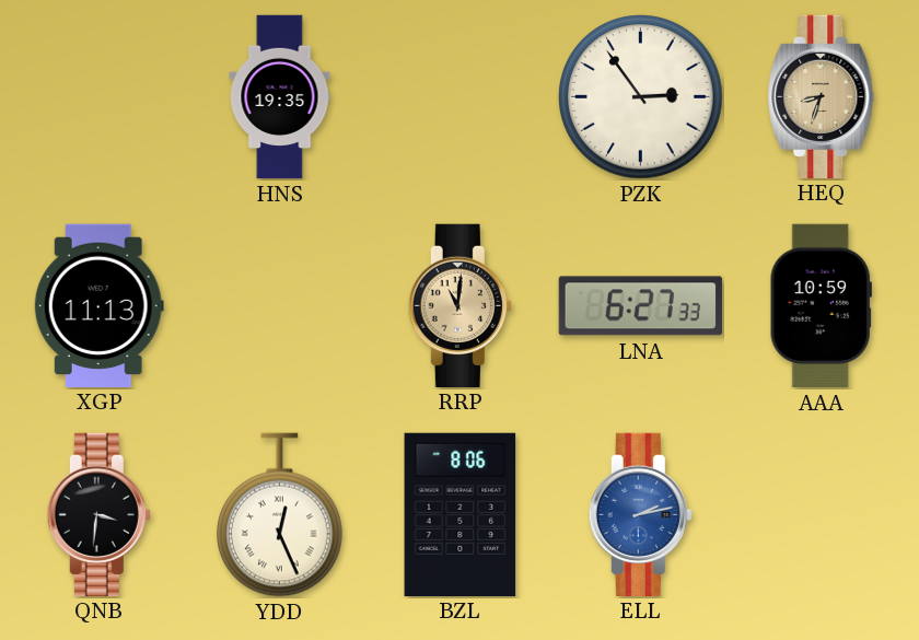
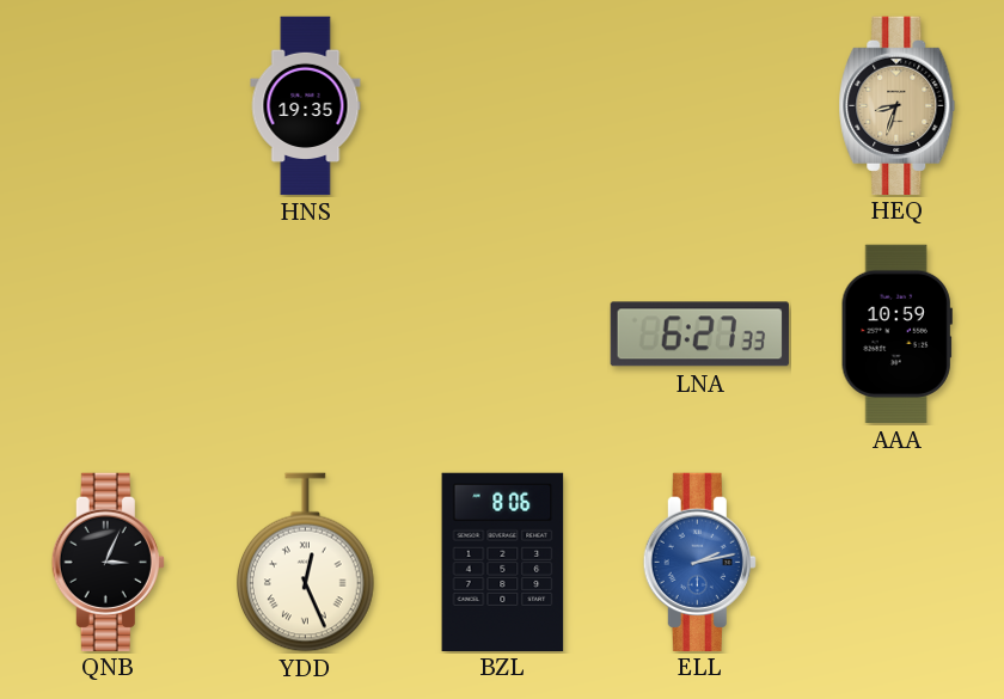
PZK: 2:54 -> none (641, 97)
XGP: 11:13 -> none (98, 305)
RRP: 11:01 -> none (460, 305)
QNB: 3:31 -> 3:04 (108, 562)
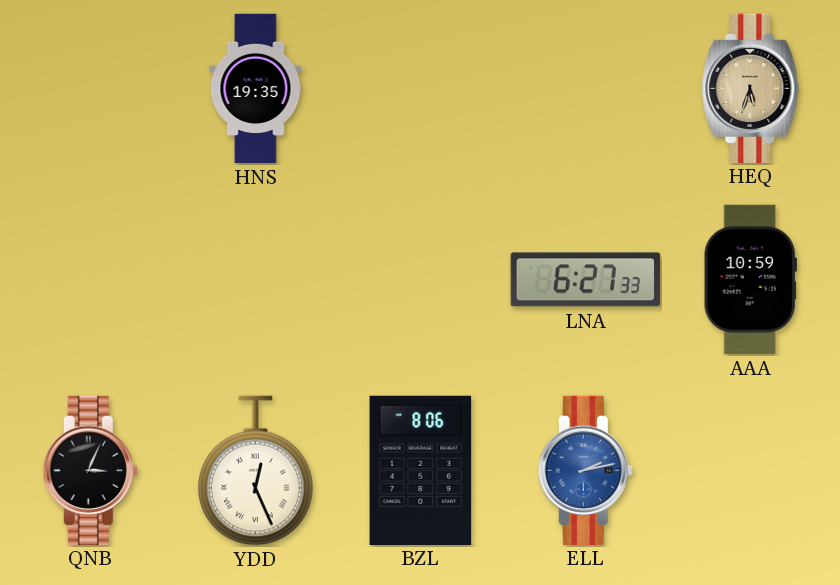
HEQ: 8:33 -> 5:33 (751, 88)
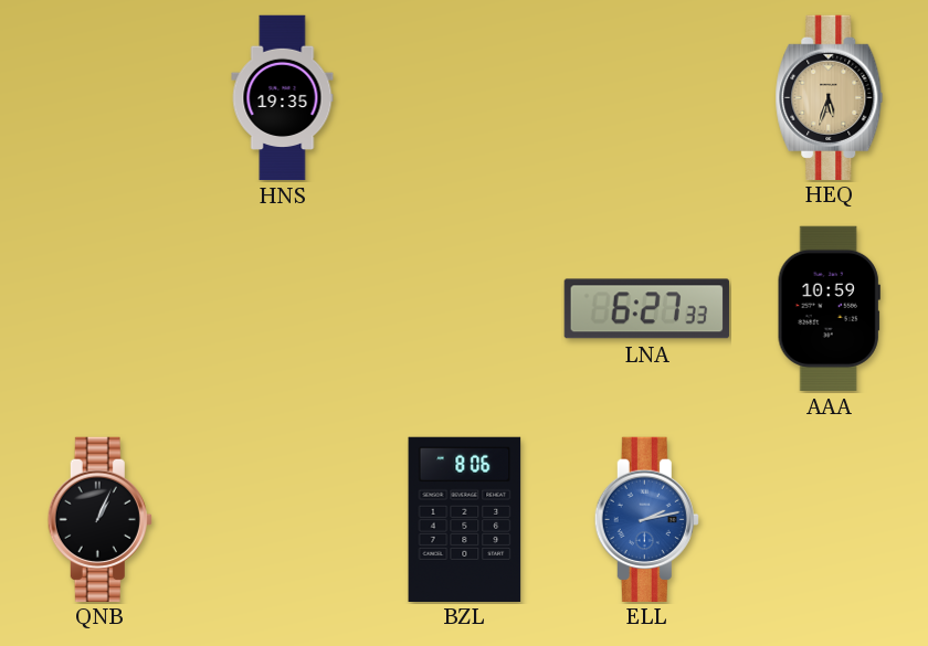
QNB: 3:04 -> 1:04 (99, 519)
YDD: 12:26 -> none (256, 471)
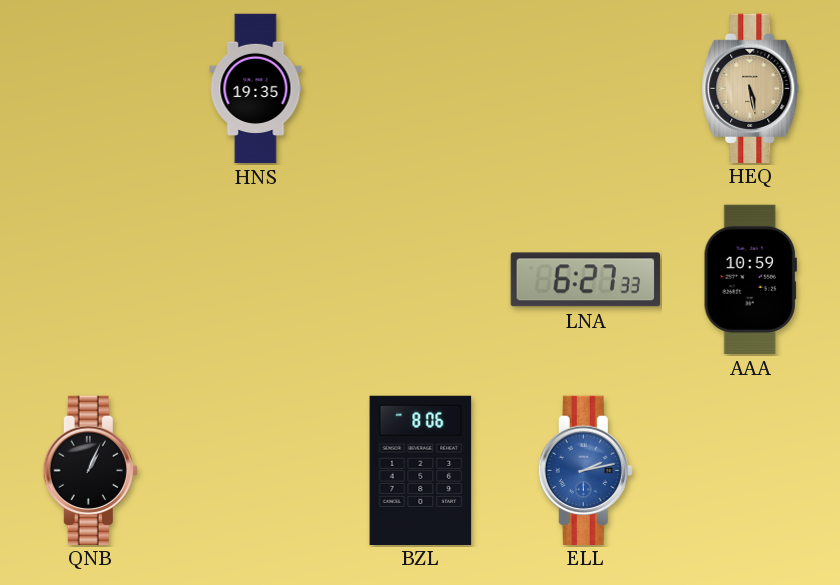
HEQ: 5:33 -> 5:28 (751, 88)
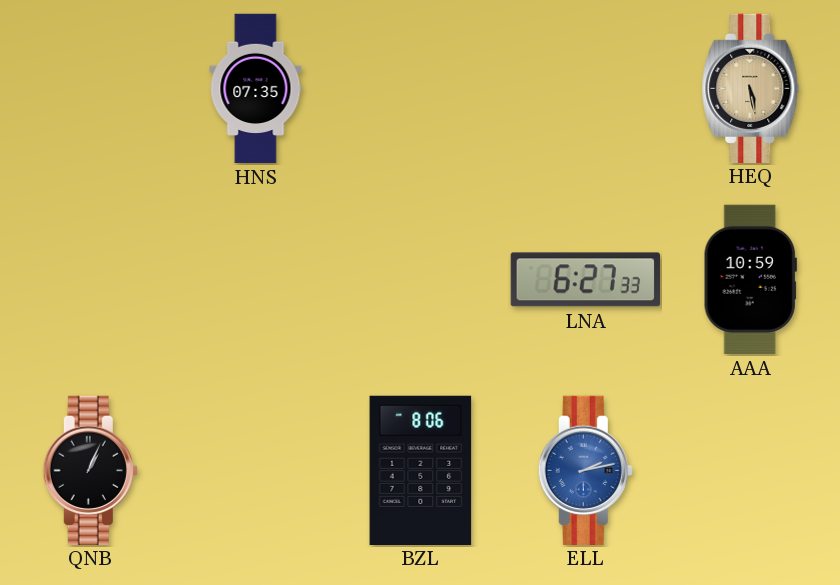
HNS: 19:35 -> 07:35 (256, 89)
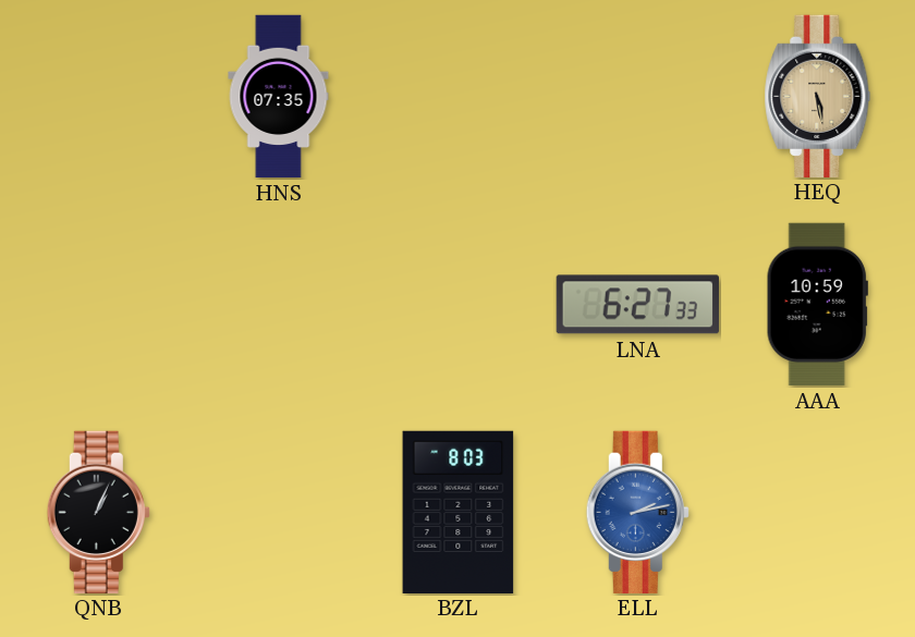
BZL: 8:06 -> 8:03 (459, 512)
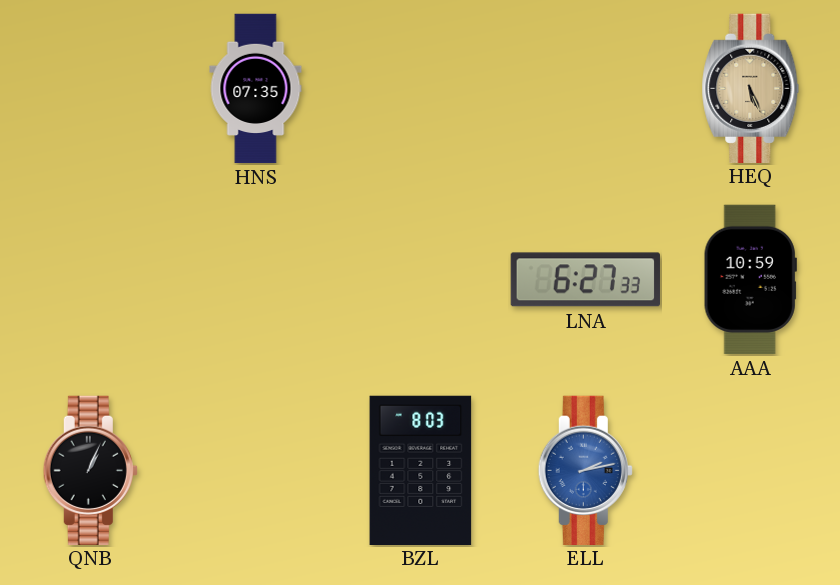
HEQ: 5:28 -> 5:26 (751, 88)
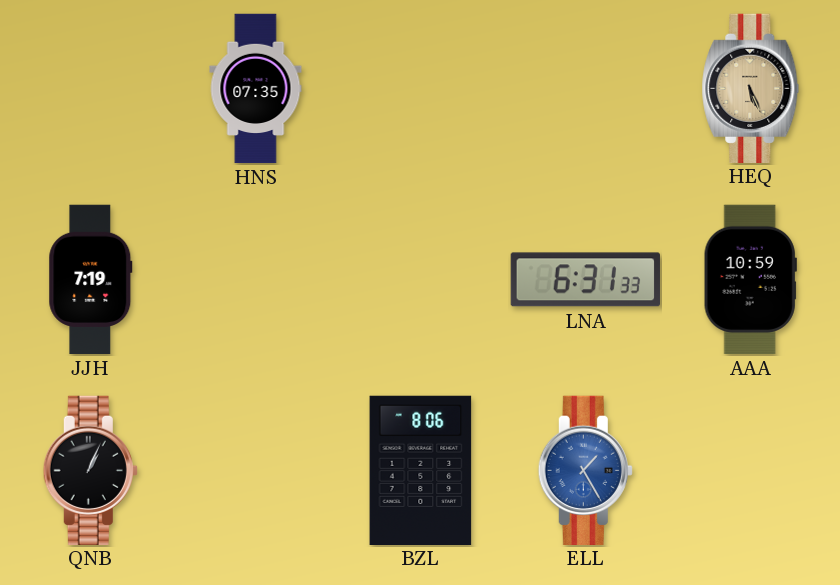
JJH: none -> 7:19 (91, 280)
LNA: 6:27 -> 6:31 (585, 280)
BZL: 8:03 -> 8:06 (421, 470)
ELL: 2:13 -> 1:25 (585, 470)
